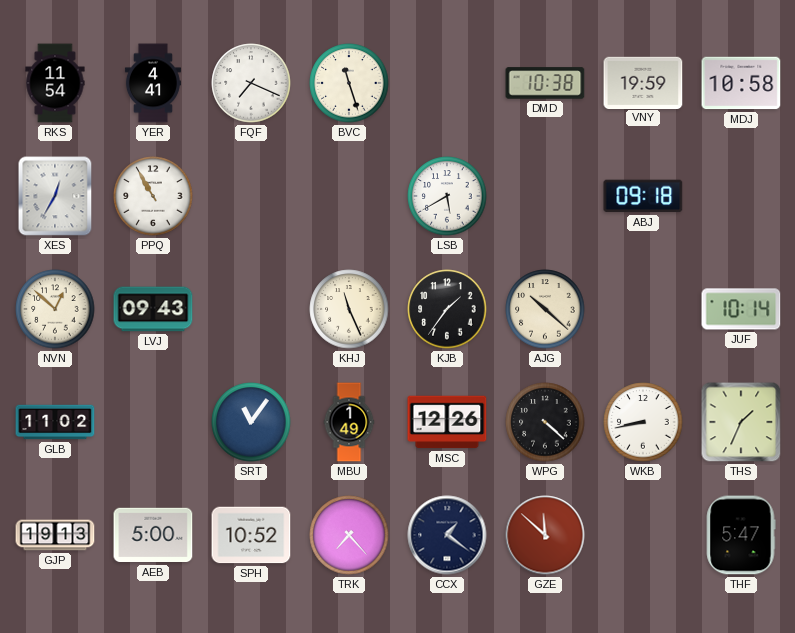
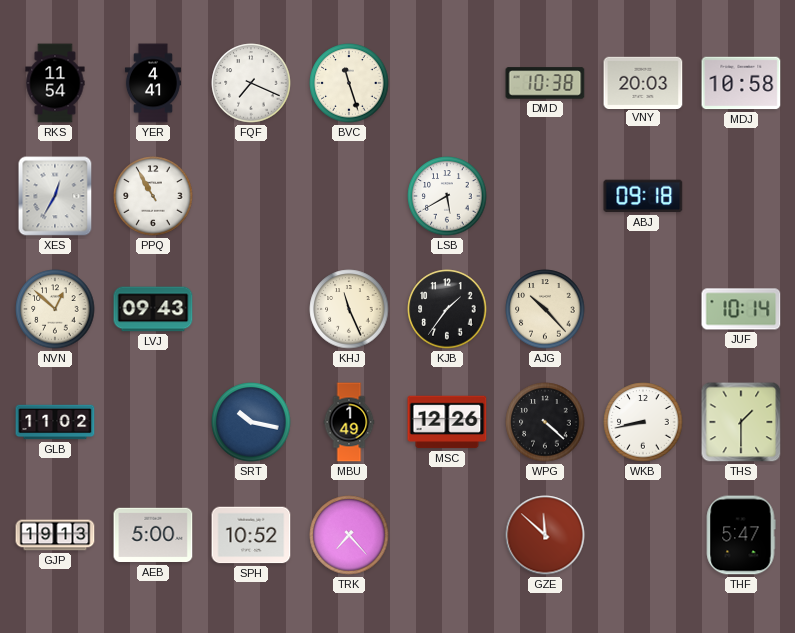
VNY: 19:59 -> 20:03 (643, 82)
AJG: 10:22 -> 10:23 (545, 309)
SRT: 11:06 -> 10:17 (251, 422)
THS: 1:34 -> 1:30 (741, 422)
CCX: 1:21 -> none (447, 535)
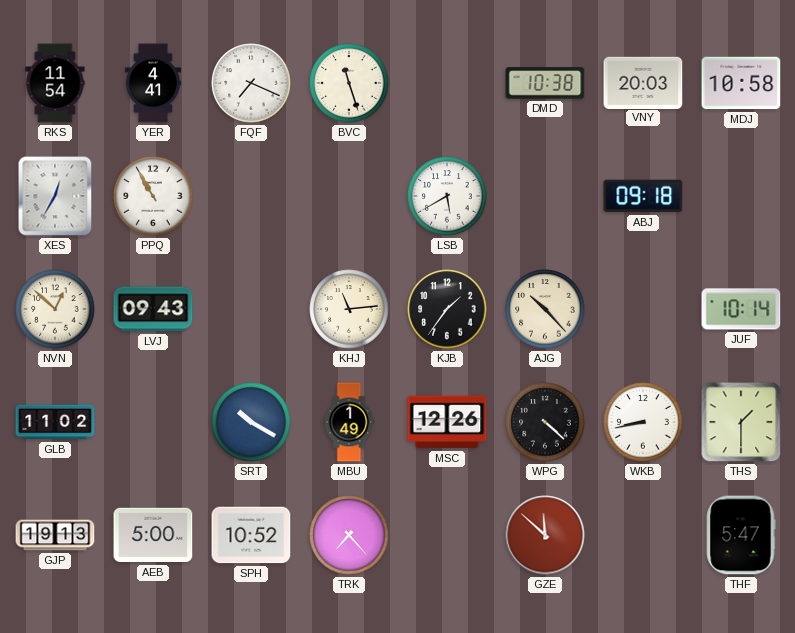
KHJ: 11:26 -> 11:14 (349, 309)
SRT: 10:17 -> 10:20 (251, 422)
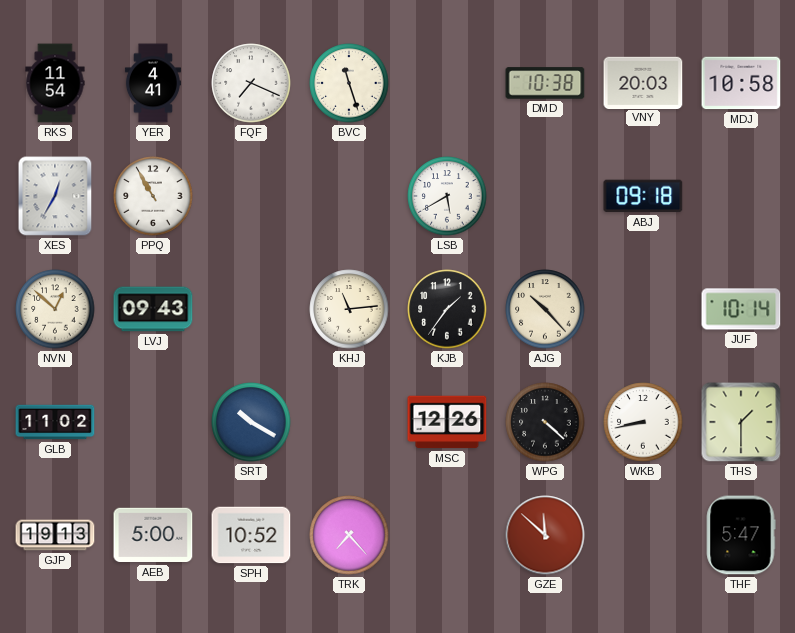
MBU: 1:49 -> none (349, 422)
